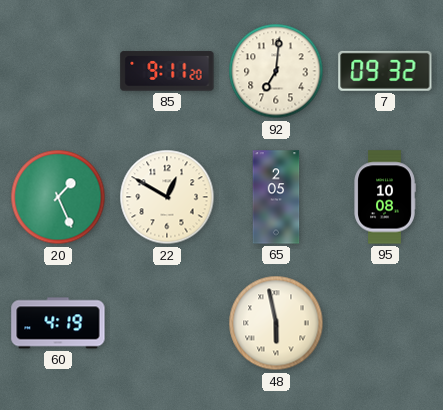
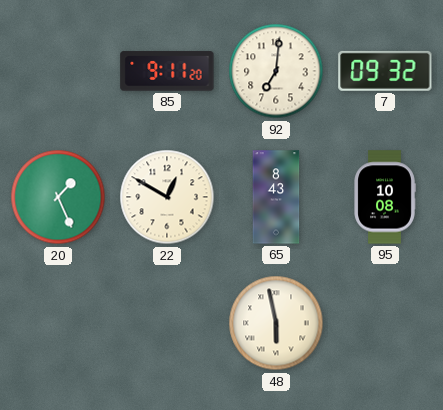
65: 2:05 -> 8:43 (276, 197)
60: 4:19 -> none (58, 323)
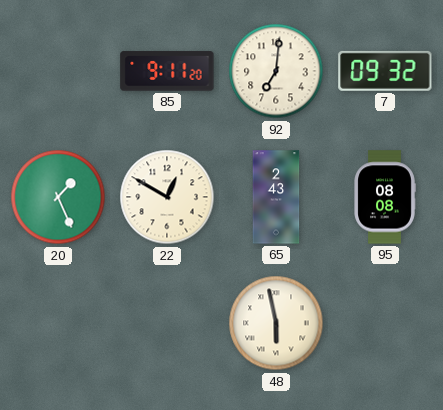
65: 8:43 -> 2:43 (276, 197)
95: 10:08 -> 08:08 (385, 197)
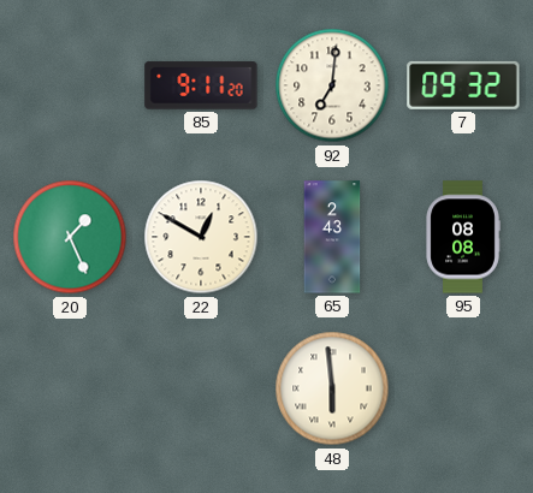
48: 5:58 -> 5:59 (332, 388)
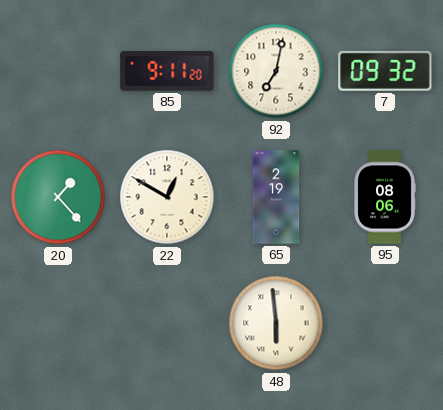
92: 7:01 -> 7:02 (276, 71)
20: 1:26 -> 1:23 (58, 197)
65: 2:43 -> 2:19 (276, 197)
95: 08:08 -> 08:06 (385, 197)
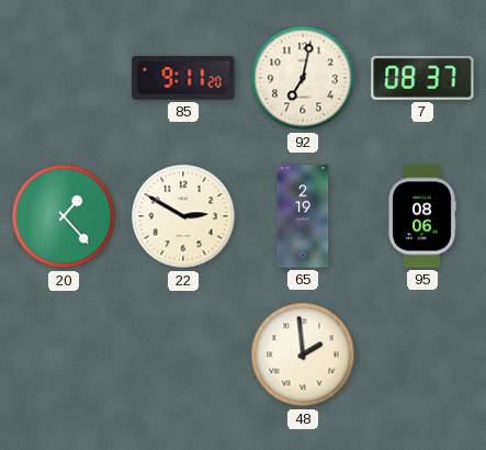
7: 09:32 -> 08:37 (422, 78)
22: 12:50 -> 2:50 (183, 216)
48: 5:59 -> 1:59 (303, 355)
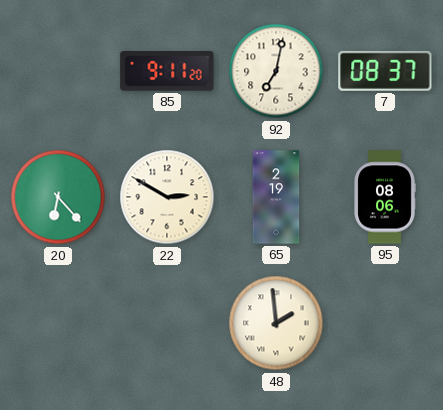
20: 1:23 -> 6:23 (58, 197)
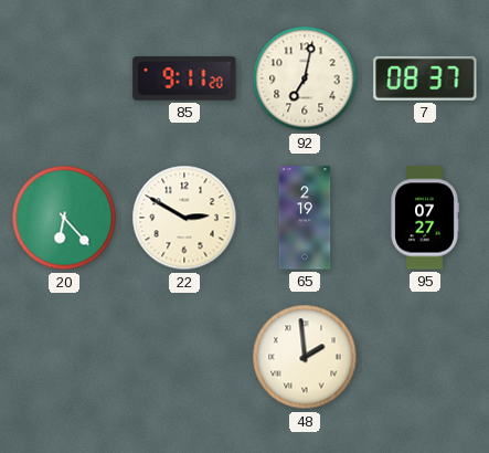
95: 08:06 -> 07:27 (425, 218)
